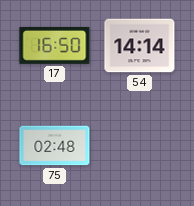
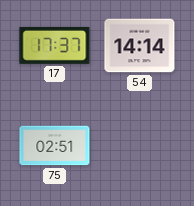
17: 16:50 -> 17:37 (55, 45)
75: 02:48 -> 02:51 (55, 146)
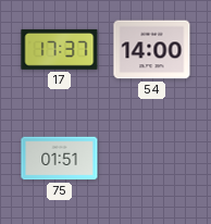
54: 14:14 -> 14:00 (152, 50)
75: 02:51 -> 01:51 (60, 159)
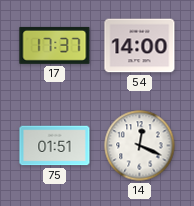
14: none -> 12:19 (140, 146)
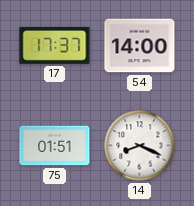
14: 12:19 -> 8:19 (140, 146)
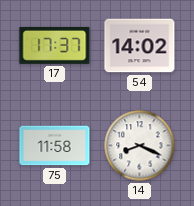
54: 14:00 -> 14:02 (140, 46)
75: 01:51 -> 11:58 (55, 146)
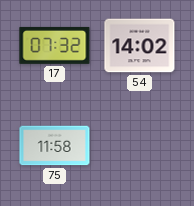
17: 17:37 -> 07:32 (55, 45)
14: 8:19 -> none (140, 146)
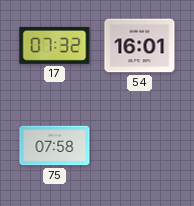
54: 14:02 -> 16:01 (140, 46)
75: 11:58 -> 07:58 (55, 146)
